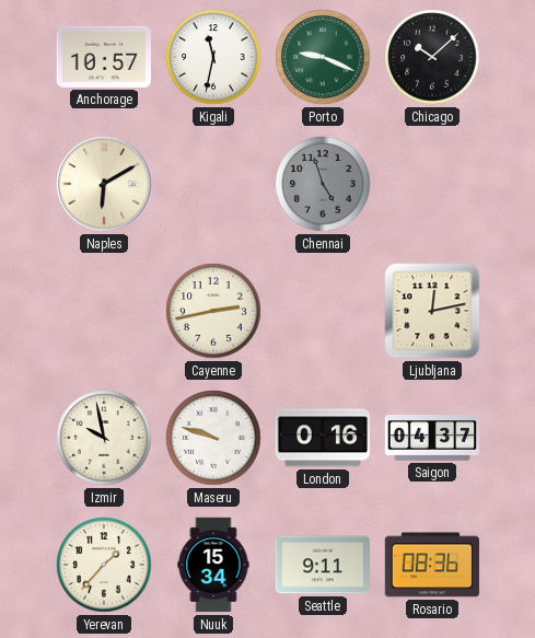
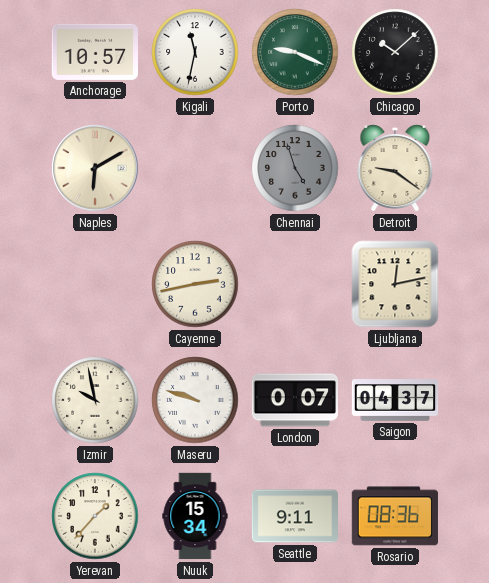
Detroit: none -> 9:21 (395, 169)
London: 0:16 -> 0:07 (294, 400)
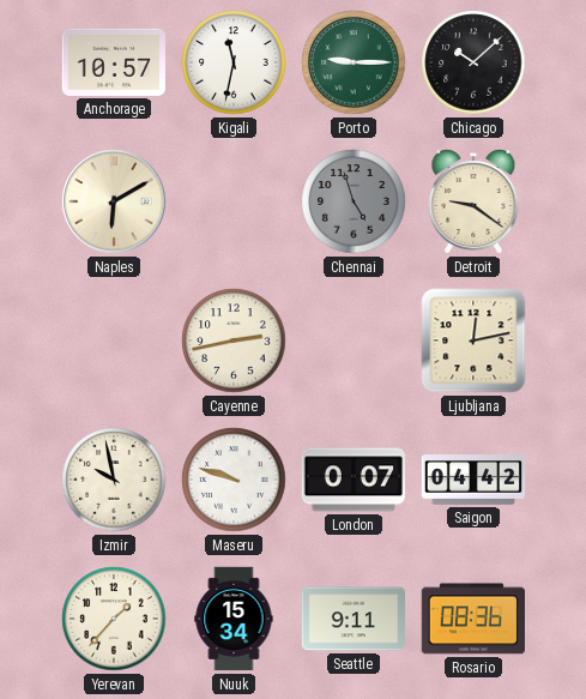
Porto: 9:19 -> 9:15 (354, 62)
Saigon: 04:37 -> 04:42 (473, 481)
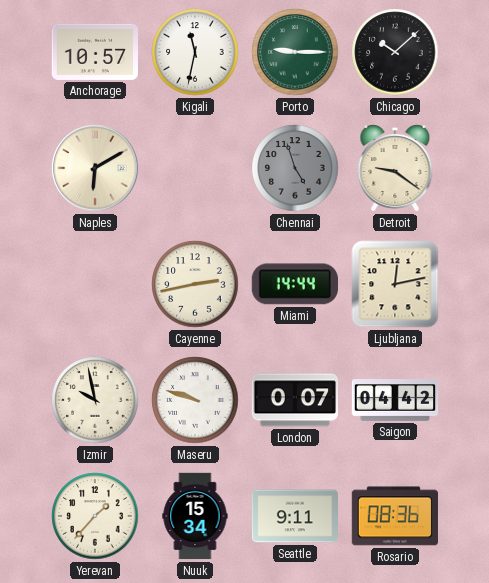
Miami: none -> 14:44 (295, 284)
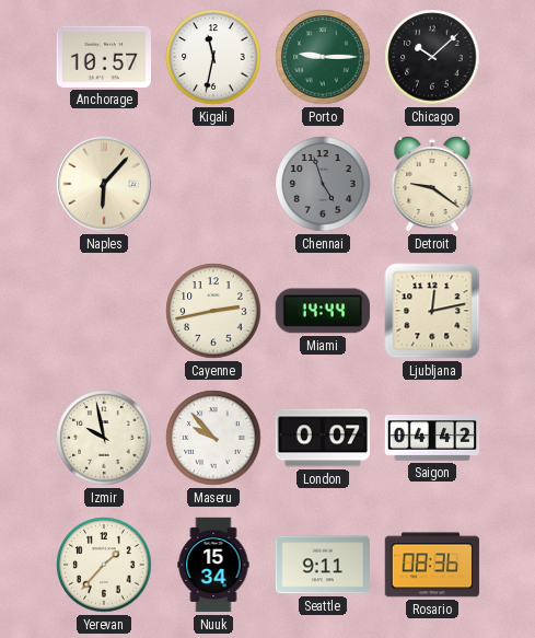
Naples: 6:10 -> 6:07 (104, 184)
Maseru: 9:48 -> 9:53 (213, 438)
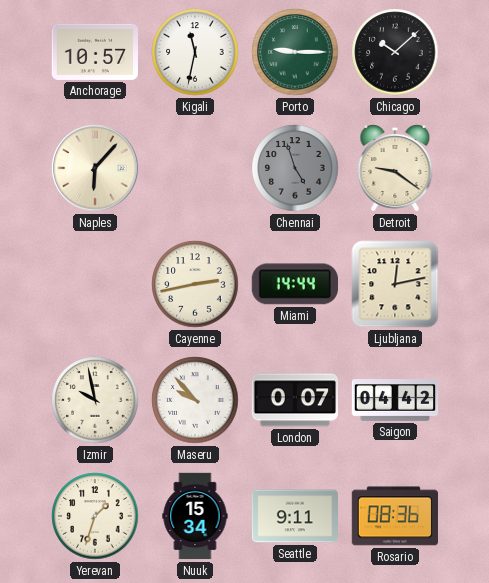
Yerevan: 1:37 -> 1:33 (95, 516)
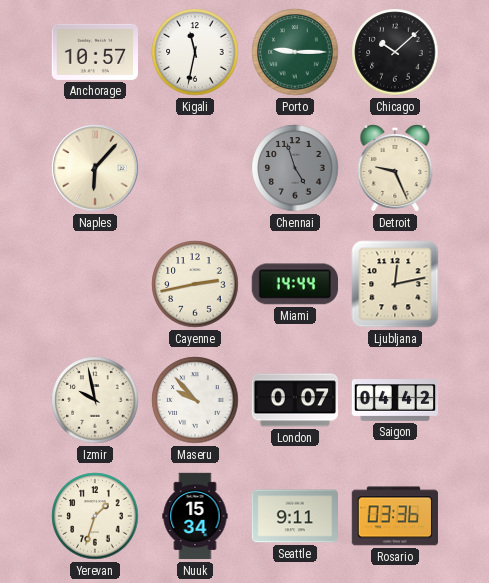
Detroit: 9:21 -> 9:26 (395, 169)
Rosario: 08:36 -> 03:36 (395, 516)
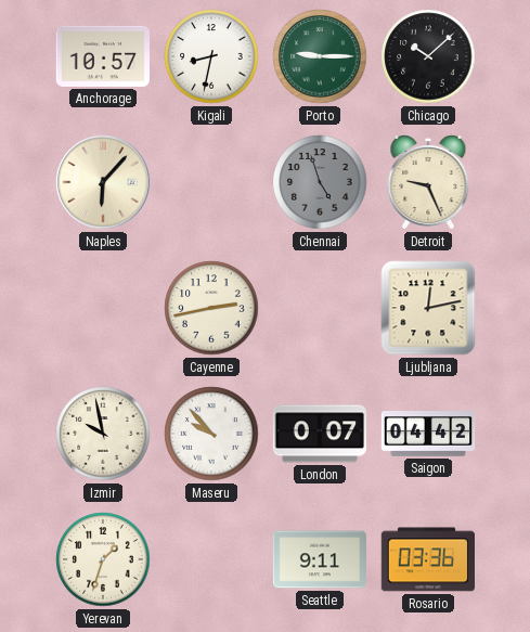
Kigali: 11:32 -> 8:32 (211, 56)
Miami: 14:44 -> none (295, 284)
Nuuk: 15:34 -> none (195, 516)
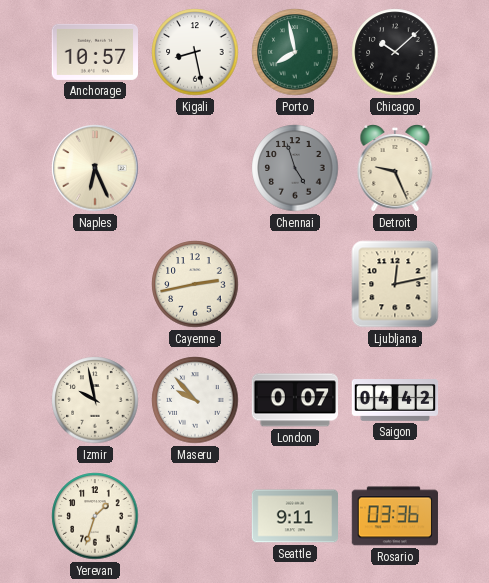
Kigali: 8:32 -> 8:28 (195, 52)
Porto: 9:15 -> 7:58 (295, 52)
Naples: 6:07 -> 6:26 (95, 168)
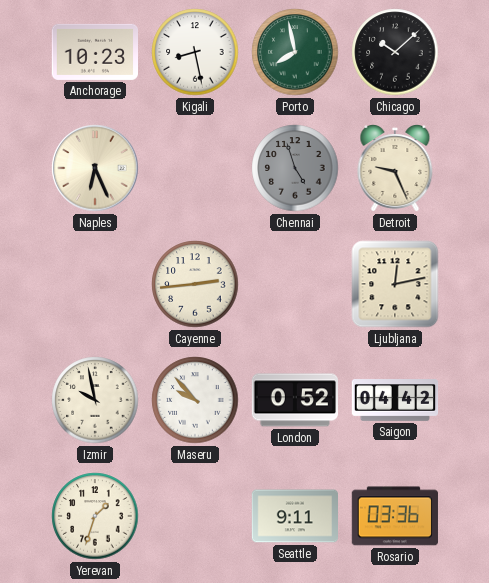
Anchorage: 10:57 -> 10:23 (94, 52)
Cayenne: 2:43 -> 2:44 (195, 284)
London: 0:07 -> 0:52 (294, 400)
